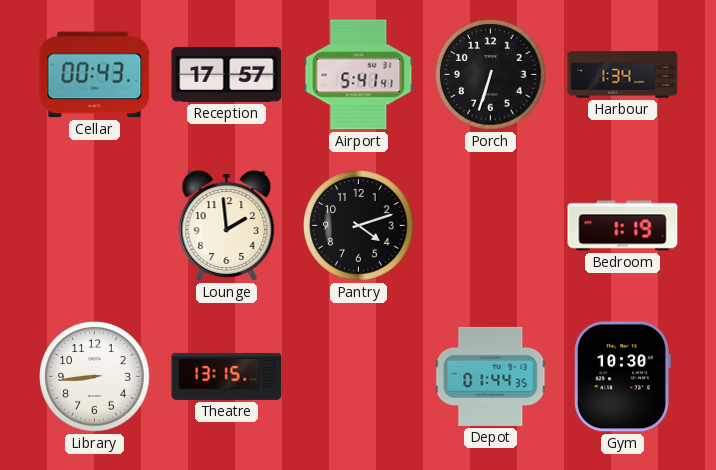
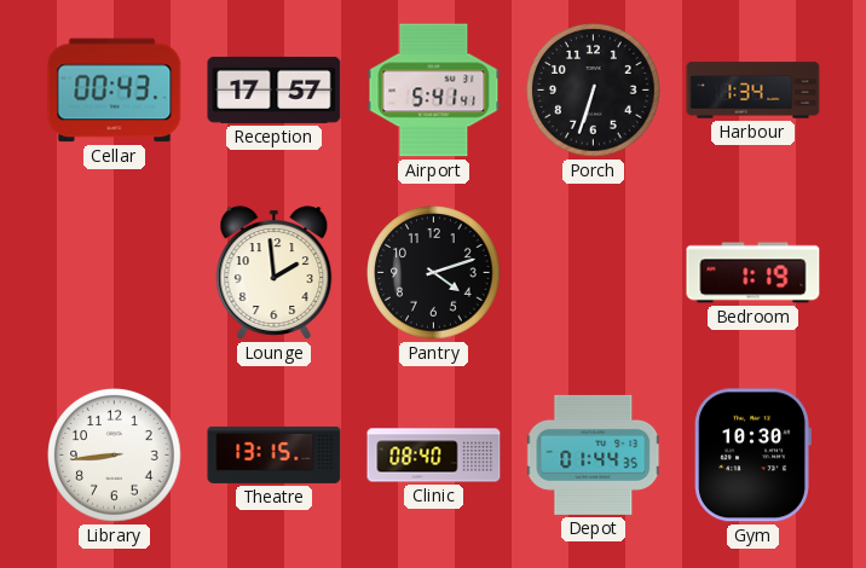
Clinic: none -> 08:40 (434, 456)
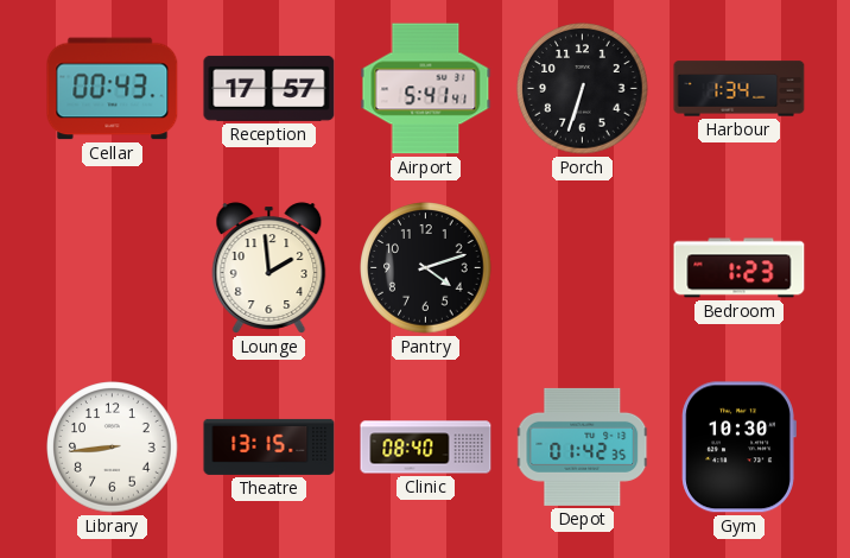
Bedroom: 1:19 -> 1:23 (740, 268)
Depot: 01:44 -> 01:42 (583, 446)
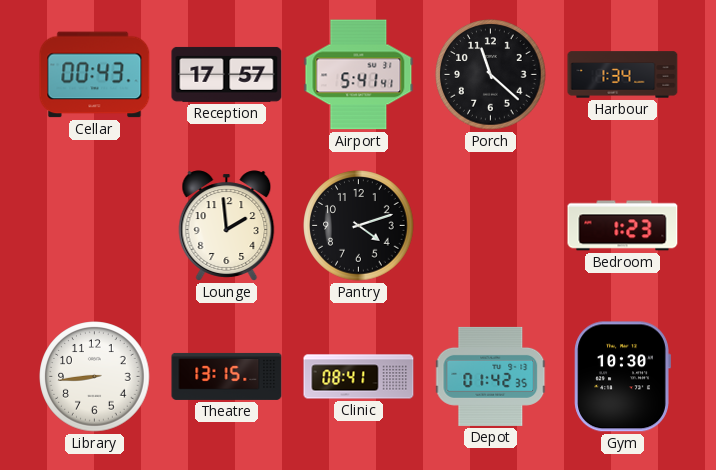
Porch: 6:33 -> 11:22 (491, 75)
Clinic: 08:40 -> 08:41 (359, 377)
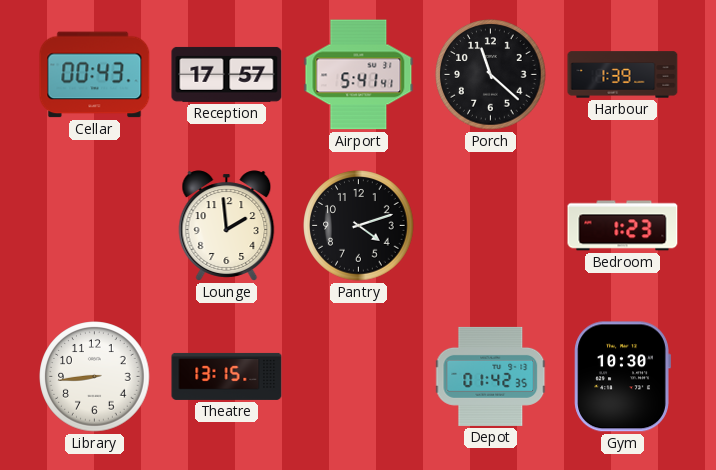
Harbour: 1:34 -> 1:39 (623, 75)
Clinic: 08:41 -> none (359, 377)
